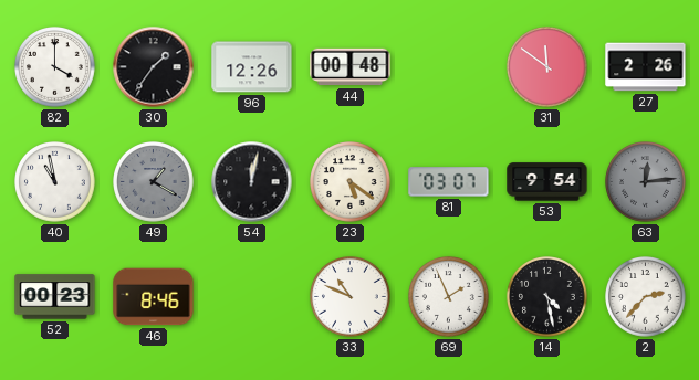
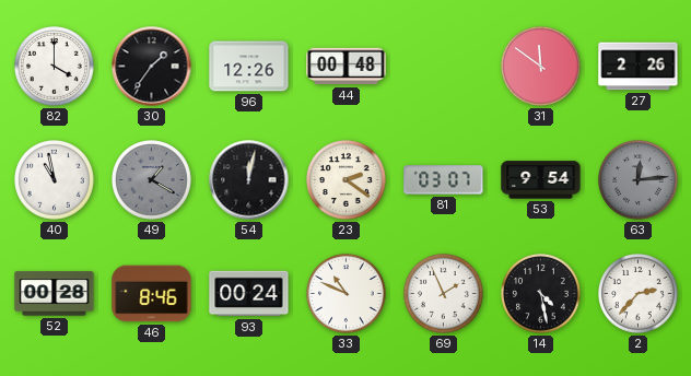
23: 5:21 -> 2:21 (347, 180)
52: 00:23 -> 00:28 (55, 294)
93: none -> 00:24 (249, 294)
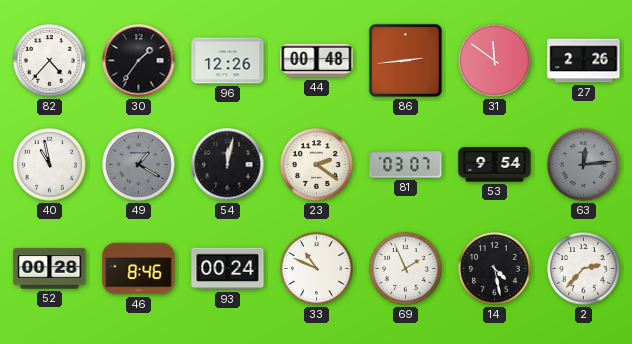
82: 4:00 -> 4:37 (50, 61)
86: none -> 2:44 (405, 60)
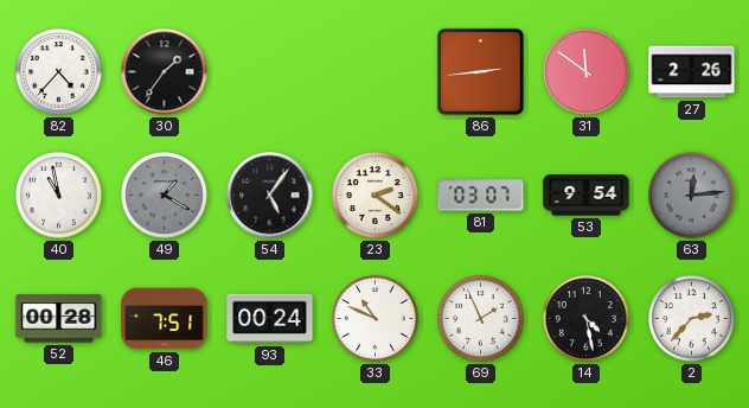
96: 12:26 -> none (228, 61)
44: 00:48 -> none (317, 61)
54: 12:02 -> 5:06 (270, 196)
46: 8:46 -> 7:51 (165, 319)
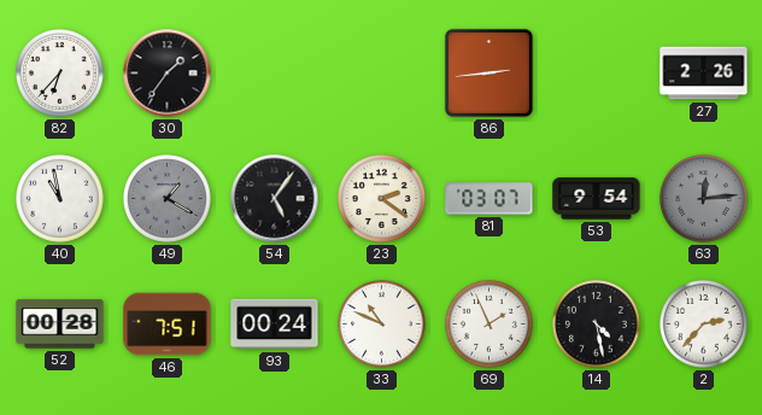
82: 4:37 -> 6:37 (60, 74)
31: 11:51 -> none (587, 72)
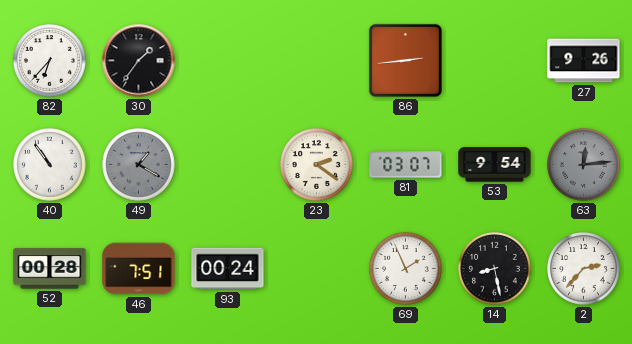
27: 2:26 -> 9:26 (584, 61)
40: 10:58 -> 10:54 (50, 165)
54: 5:06 -> none (275, 199)
33: 10:49 -> none (382, 325)
14: 4:28 -> 8:28 (495, 269)
